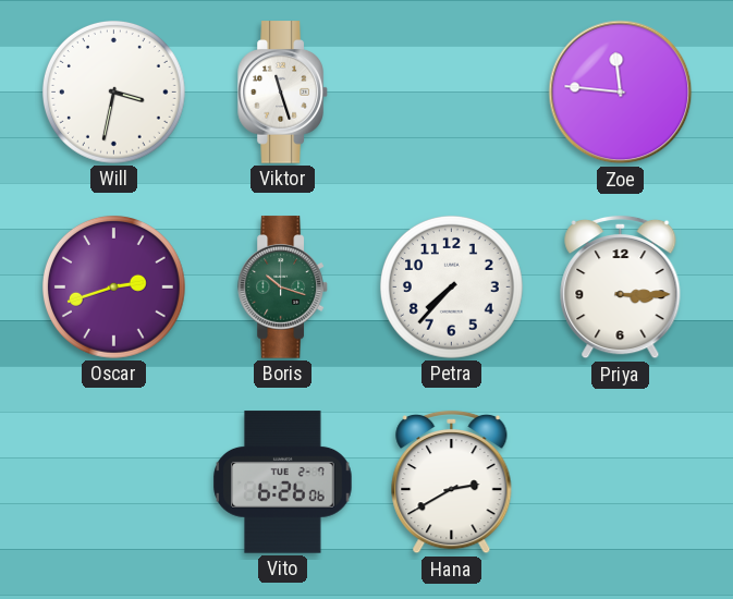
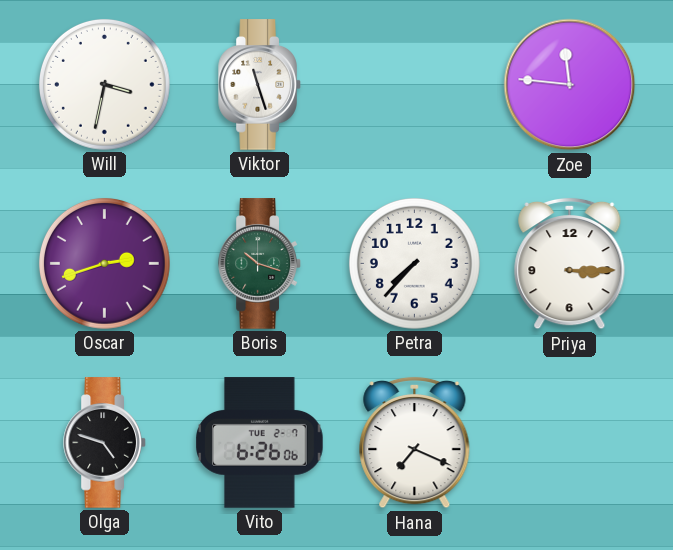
Olga: none -> 4:48 (105, 443)
Hana: 2:40 -> 7:19 (415, 443)
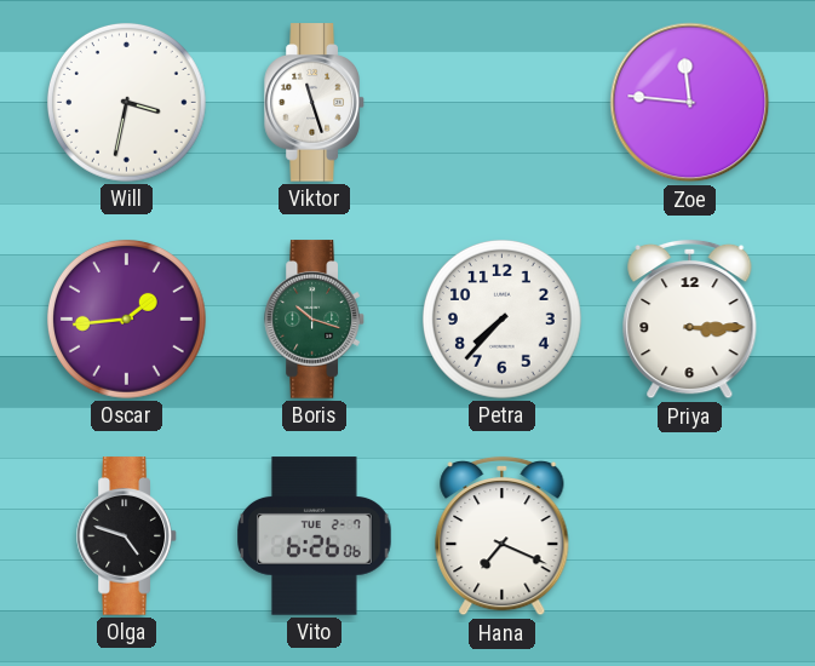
Oscar: 2:42 -> 1:44 (126, 318)
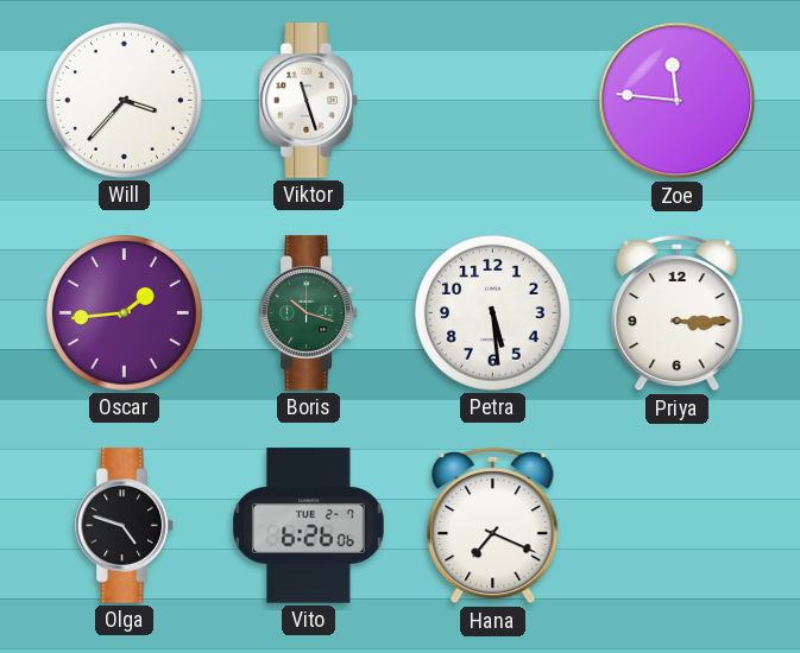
Will: 3:32 -> 3:37 (124, 100)
Petra: 7:37 -> 5:29 (492, 312)
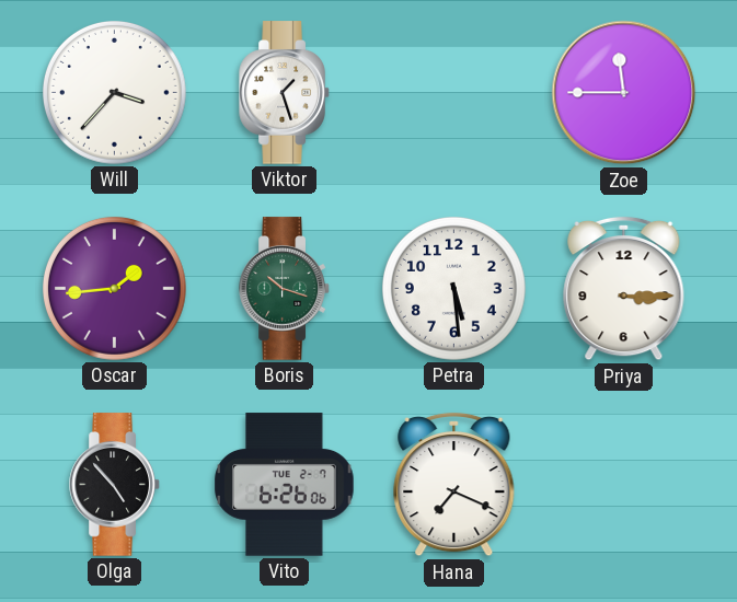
Viktor: 11:27 -> 1:27 (285, 93)
Zoe: 11:46 -> 11:45 (624, 93)
Olga: 4:48 -> 4:53 (115, 485)
